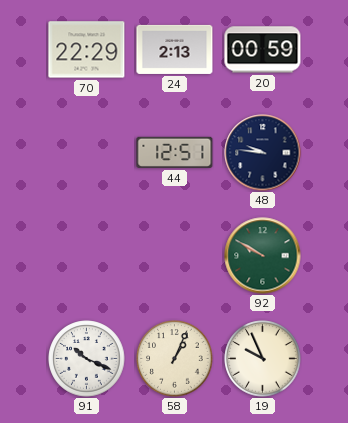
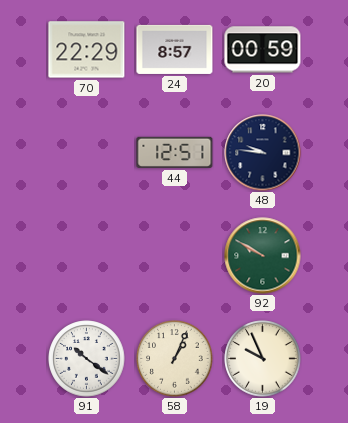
24: 2:13 -> 8:57 (175, 49)
91: 10:19 -> 10:21 (87, 359)
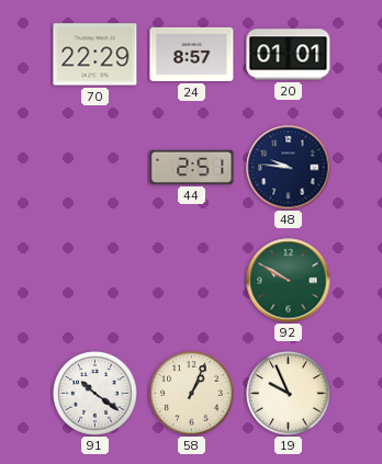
20: 00:59 -> 01:01 (289, 55)
44: 12:51 -> 2:51 (192, 167)
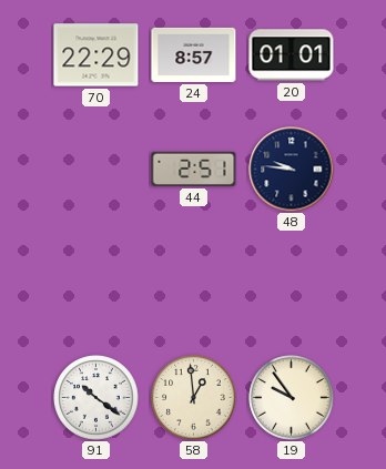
92: 9:50 -> none (289, 281)
58: 1:04 -> 12:59 (194, 398)
19: 9:56 -> 9:54 (292, 398)
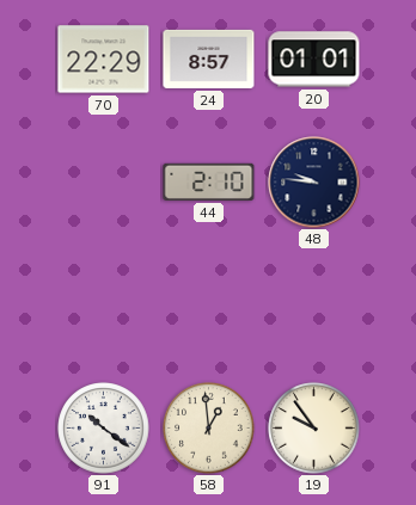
44: 2:51 -> 2:10 (209, 181)
